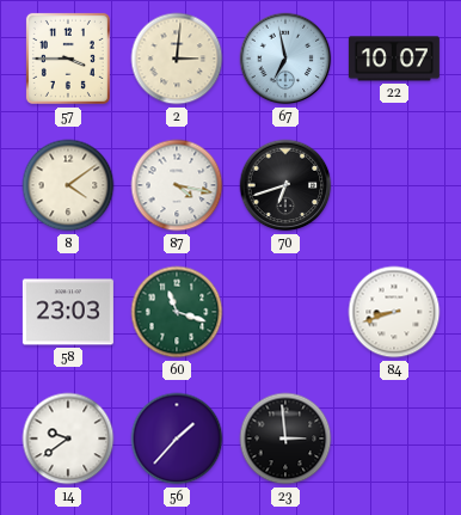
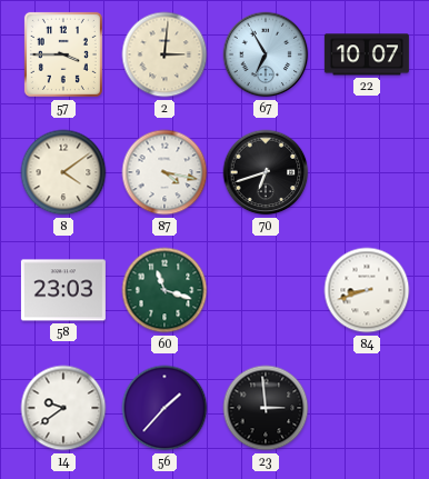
67: 6:58 -> 6:55 (266, 54)
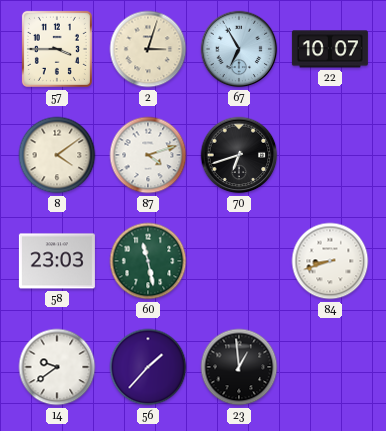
2: 3:01 -> 3:03 (148, 49)
87: 4:17 -> 4:12 (148, 155)
60: 11:18 -> 11:28 (148, 261)
23: 2:59 -> 12:59 (239, 367)
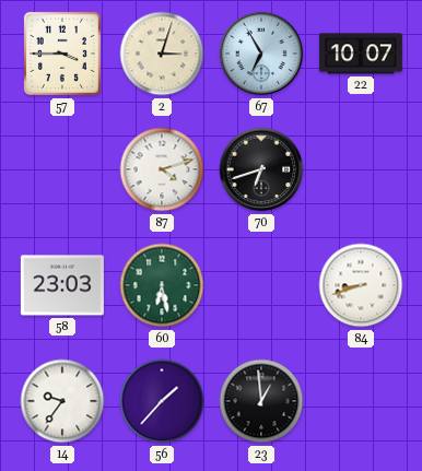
8: 4:09 -> none (57, 155)
60: 11:28 -> 6:28 (162, 285)
14: 9:39 -> 9:36 (62, 401)
